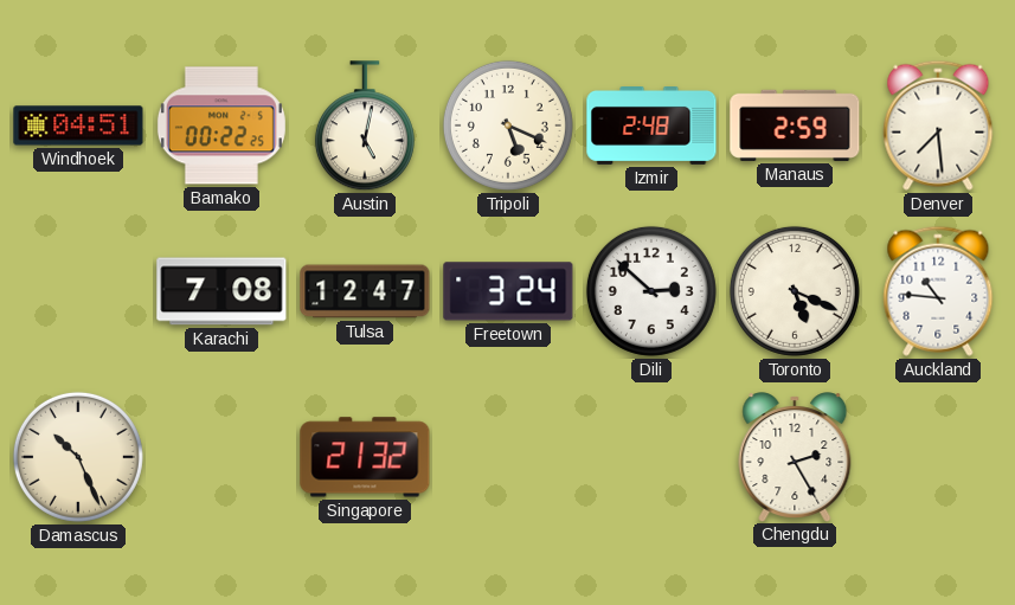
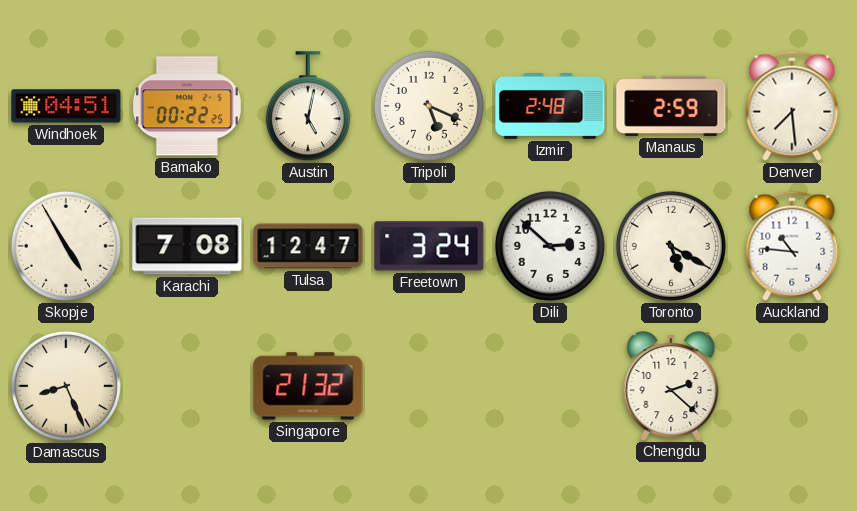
Skopje: none -> 4:55 (66, 246)
Toronto: 5:19 -> 5:20 (671, 246)
Damascus: 10:26 -> 8:26 (66, 386)
Chengdu: 2:25 -> 2:22 (671, 386)
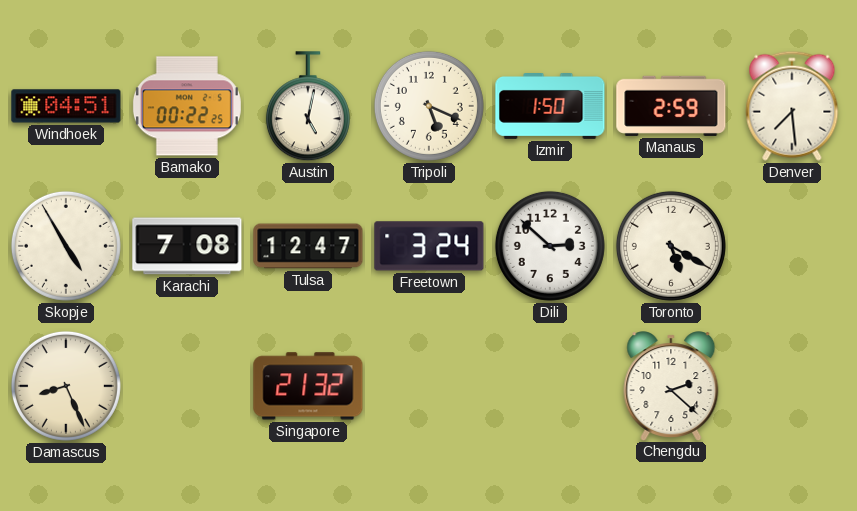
Izmir: 2:48 -> 1:50 (550, 107)
Auckland: 10:46 -> none (792, 246)
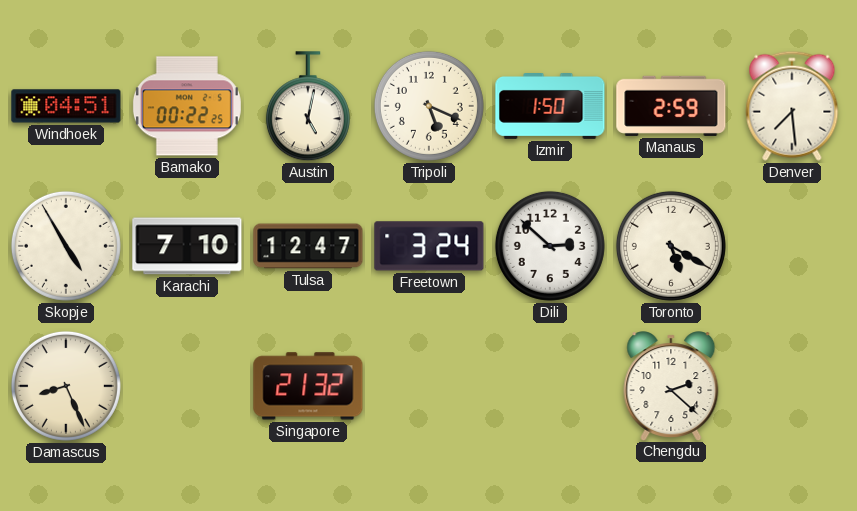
Karachi: 7:08 -> 7:10 (187, 246)
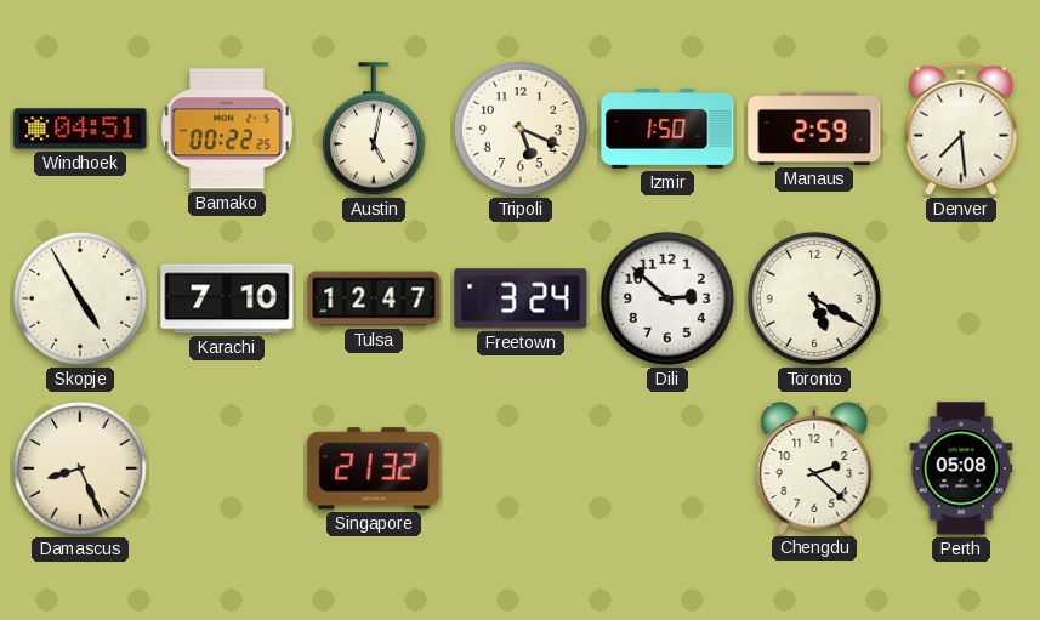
Perth: none -> 05:08 (961, 468)
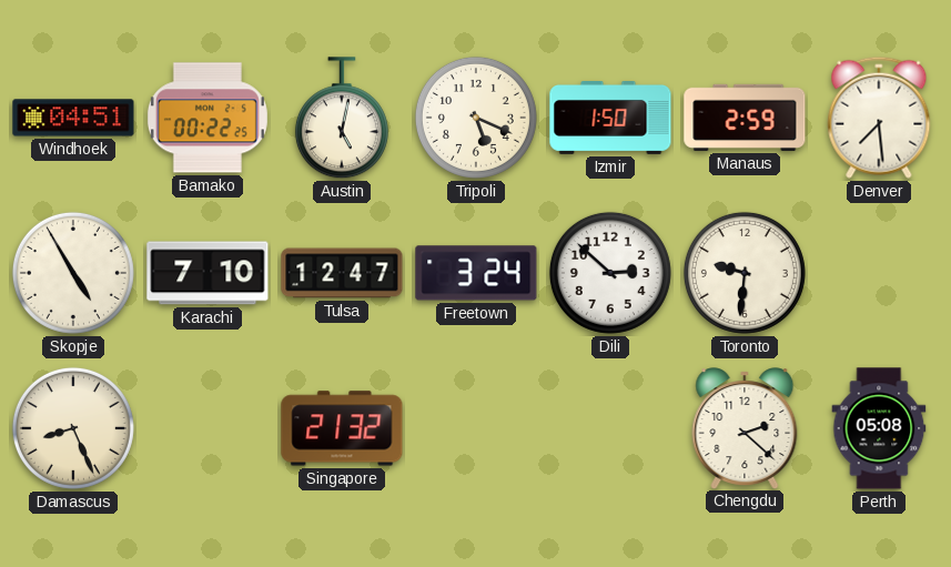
Toronto: 5:20 -> 9:31 (745, 273)
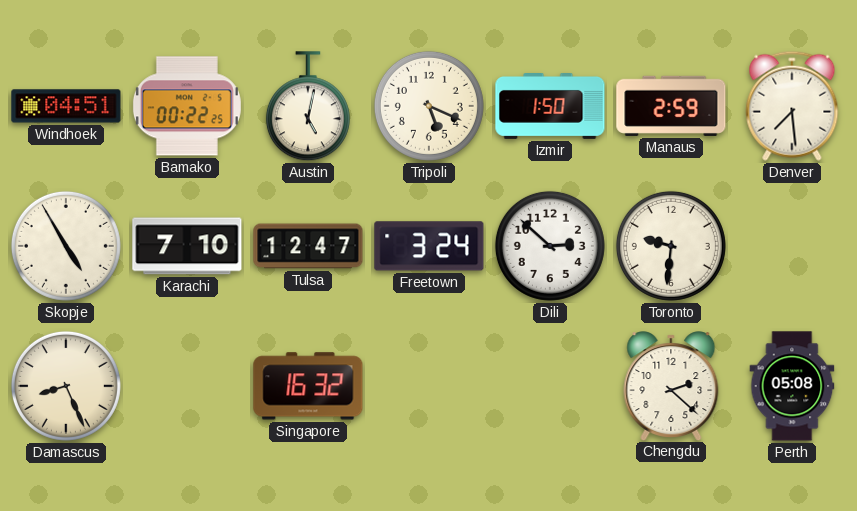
Singapore: 21:32 -> 16:32 (308, 386)
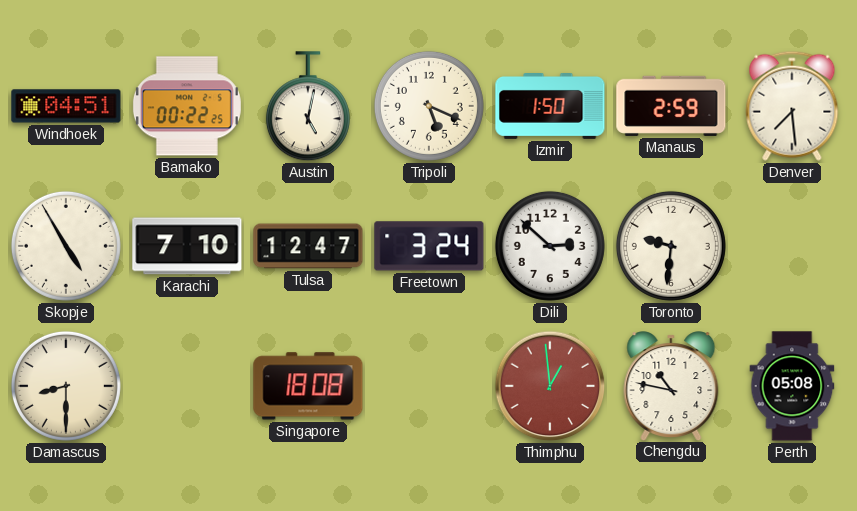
Damascus: 8:26 -> 8:30 (66, 386)
Singapore: 16:32 -> 18:08 (308, 386)
Thimphu: none -> 12:59 (550, 386)
Chengdu: 2:22 -> 10:47 (671, 386)
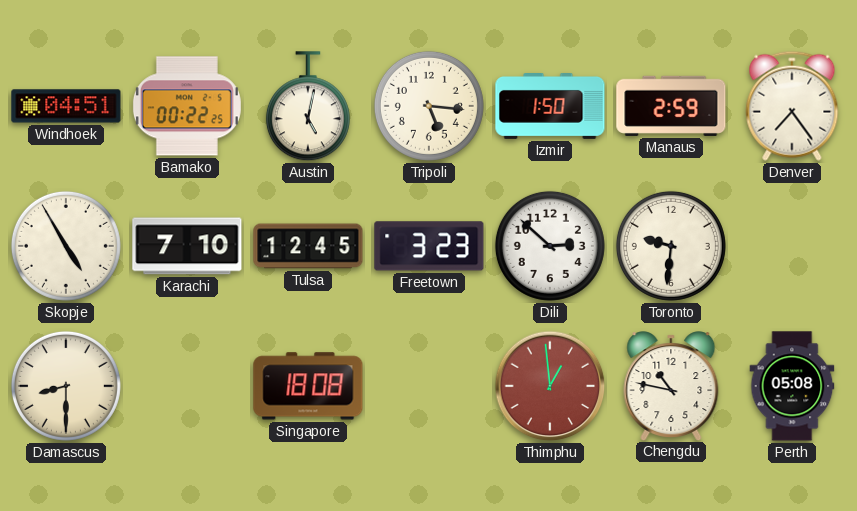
Tripoli: 5:19 -> 5:16 (429, 106)
Denver: 7:29 -> 7:24 (792, 106)
Tulsa: 12:47 -> 12:45 (308, 246)
Freetown: 3:24 -> 3:23 (429, 246)
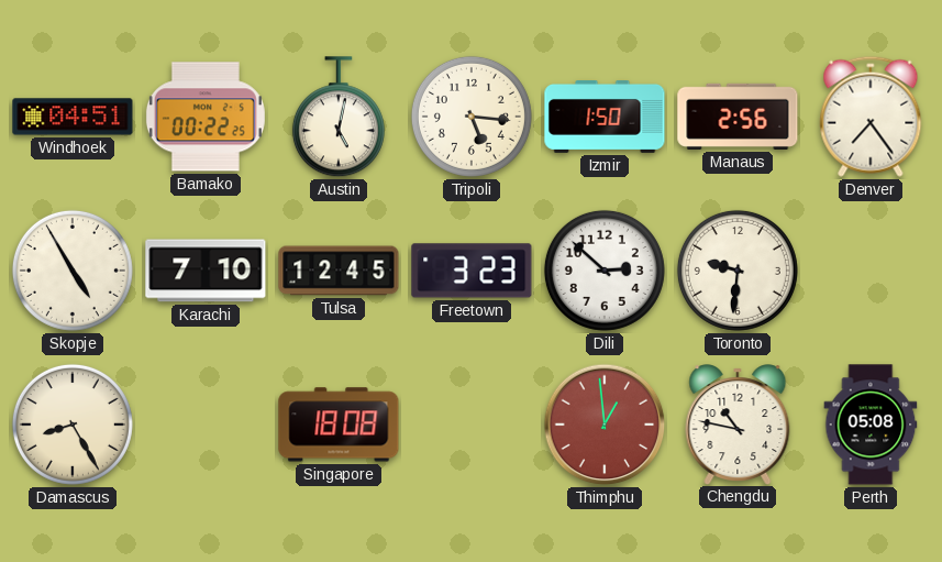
Manaus: 2:59 -> 2:56 (738, 117)
Damascus: 8:30 -> 8:25 (73, 425)
